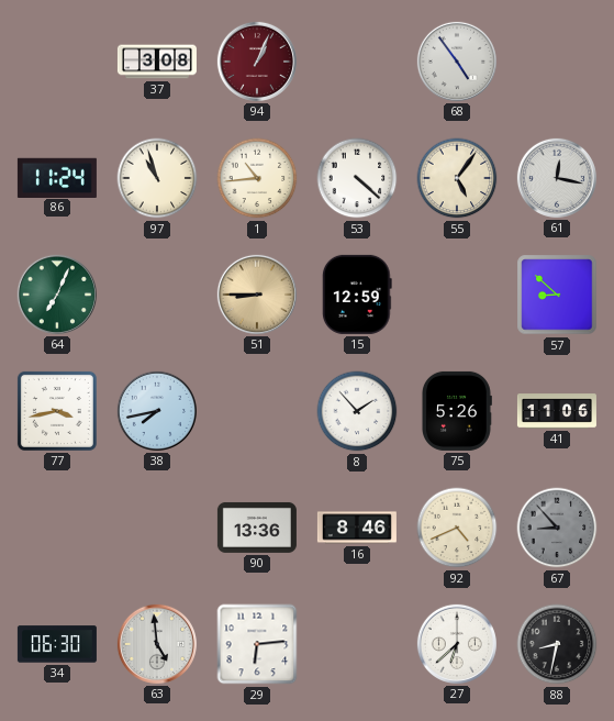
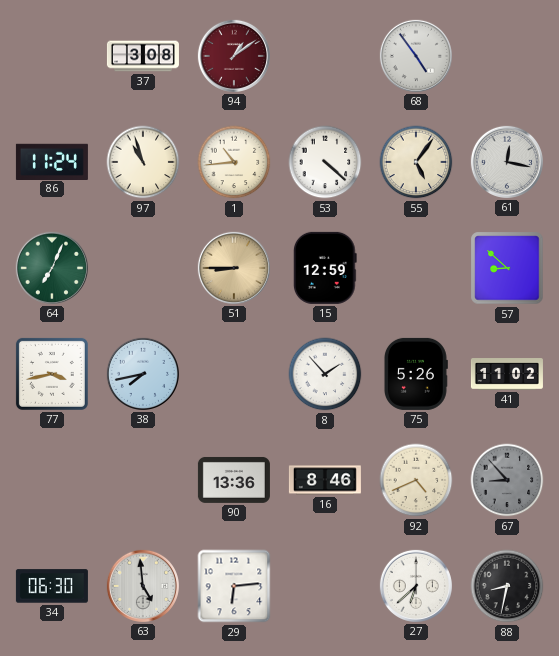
94: 1:04 -> 1:09 (234, 56)
41: 11:06 -> 11:02 (507, 374)
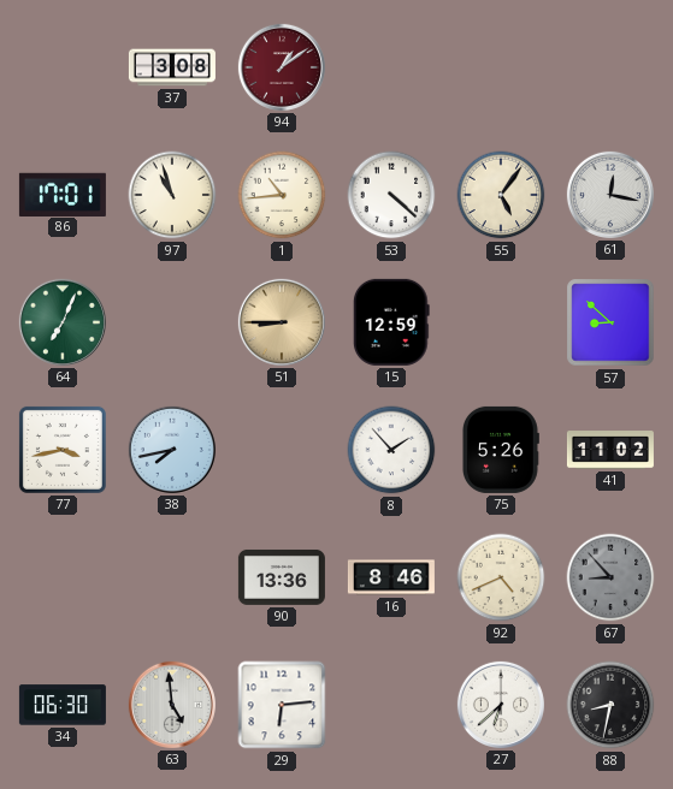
68: 4:54 -> none (416, 56)
86: 11:24 -> 17:01 (63, 194)
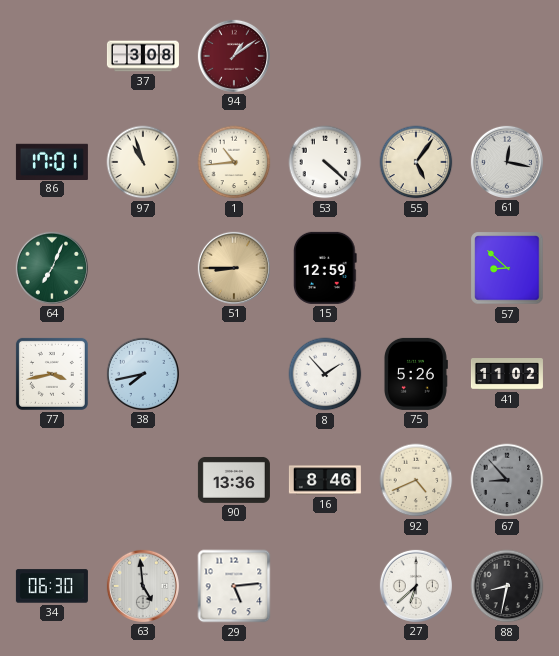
29: 6:14 -> 5:14 (234, 586)
